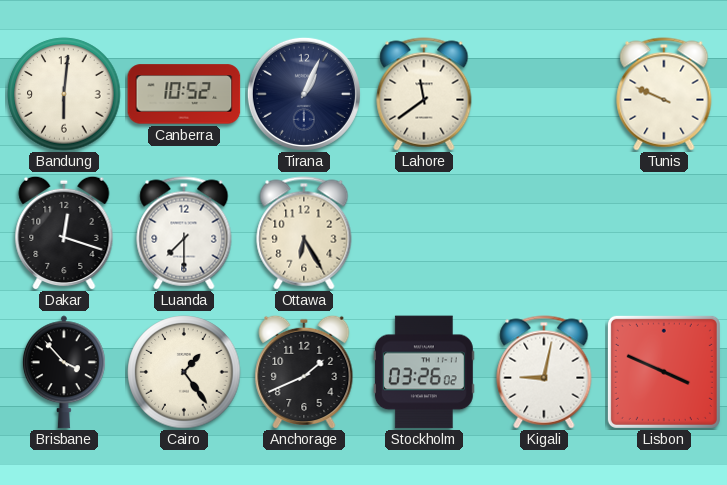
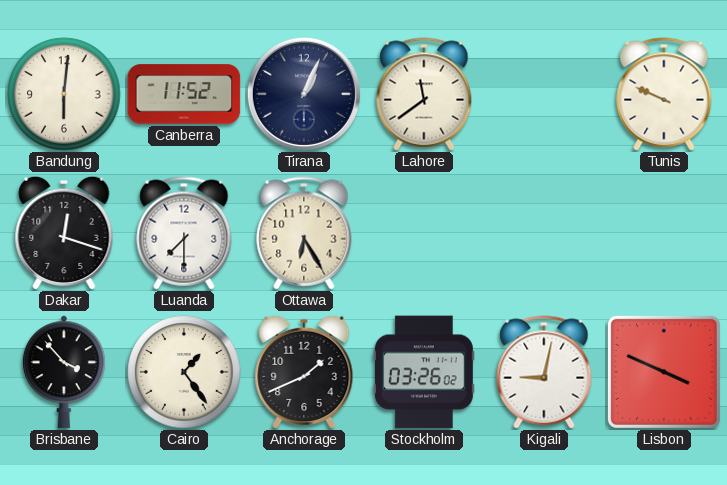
Canberra: 10:52 -> 11:52 (184, 94)
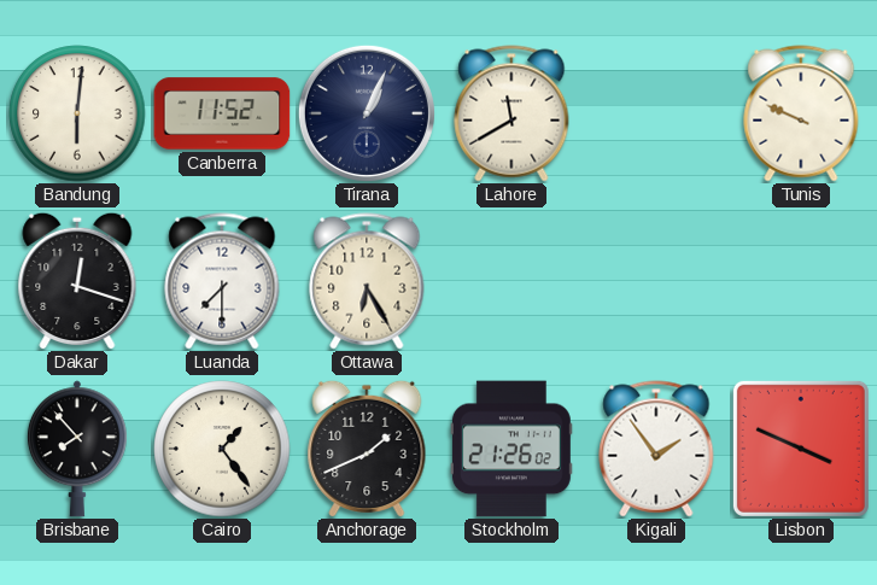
Lahore: 11:39 -> 11:40 (511, 113)
Brisbane: 3:53 -> 7:53 (77, 449)
Stockholm: 03:26 -> 21:26 (511, 449)
Kigali: 9:02 -> 1:54 (656, 449)
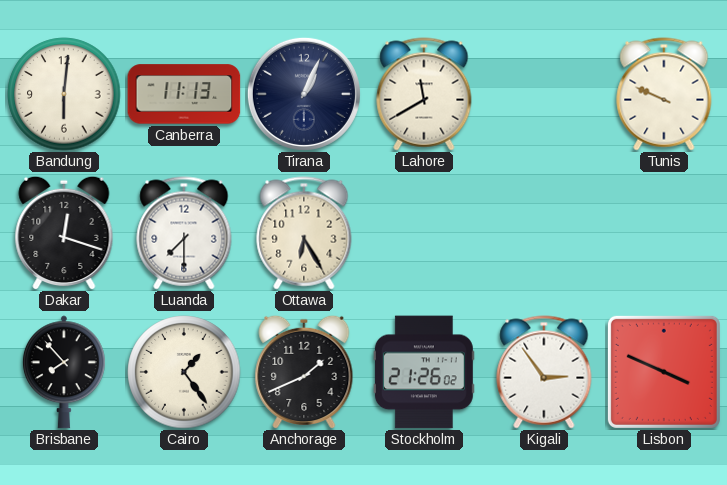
Canberra: 11:52 -> 11:13 (184, 94)
Kigali: 1:54 -> 2:54 (544, 372)
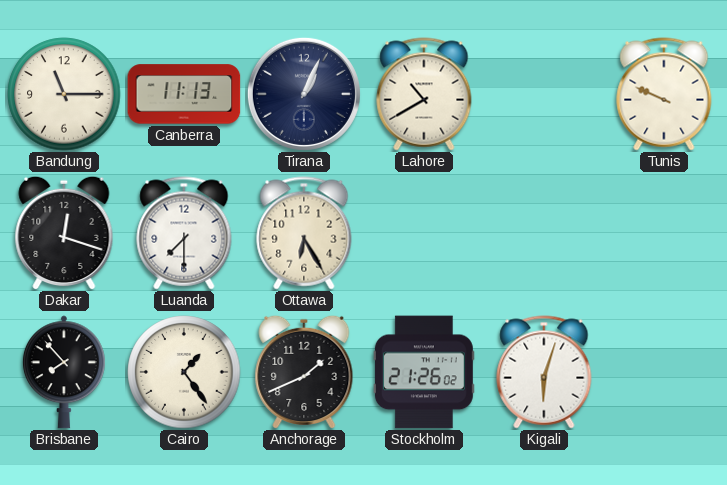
Bandung: 6:01 -> 11:15 (64, 94)
Lahore: 11:40 -> 10:40 (424, 94)
Kigali: 2:54 -> 6:03 (544, 372)
Lisbon: 3:49 -> none (664, 372)
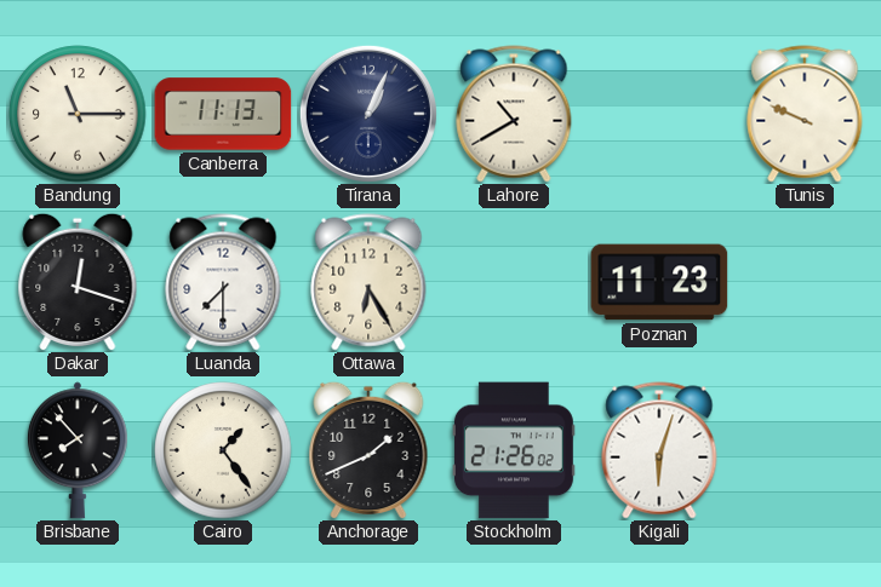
Poznan: none -> 11:23 (659, 282)
